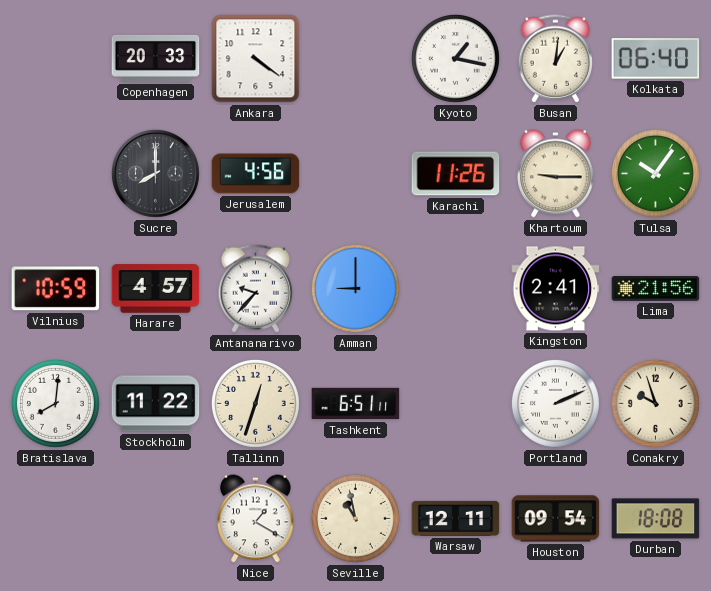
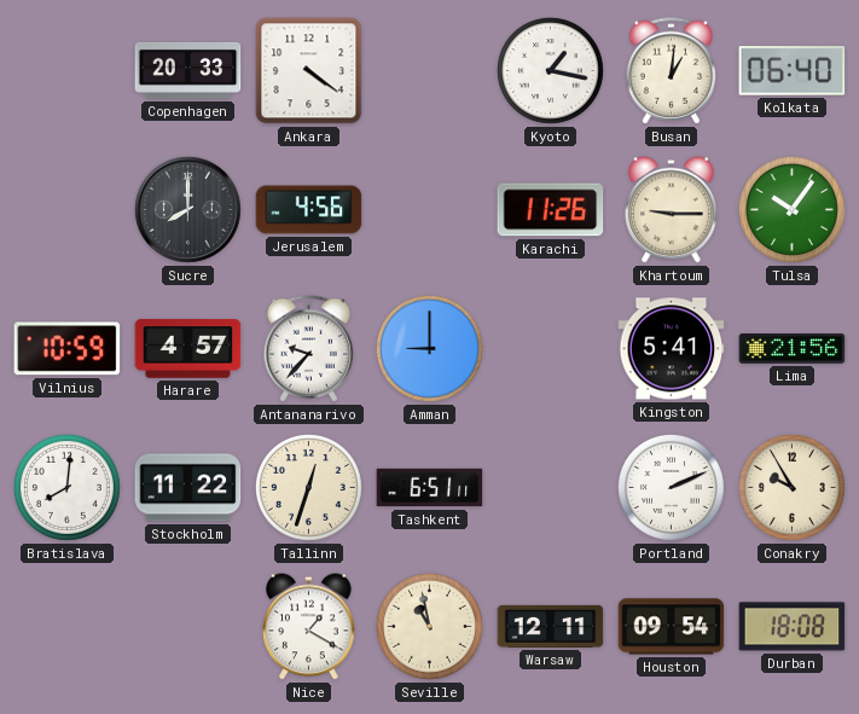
Kingston: 2:41 -> 5:41 (672, 349)
Conakry: 9:57 -> 9:55 (791, 487)
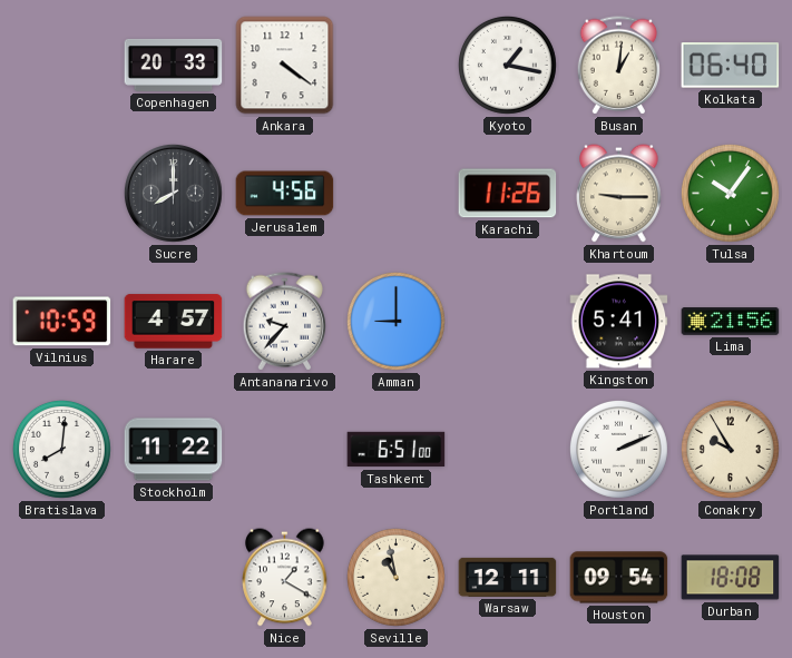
Tallinn: 12:33 -> none (308, 487)
Tashkent: 6:51:11 -> 6:51:00 (397, 450)
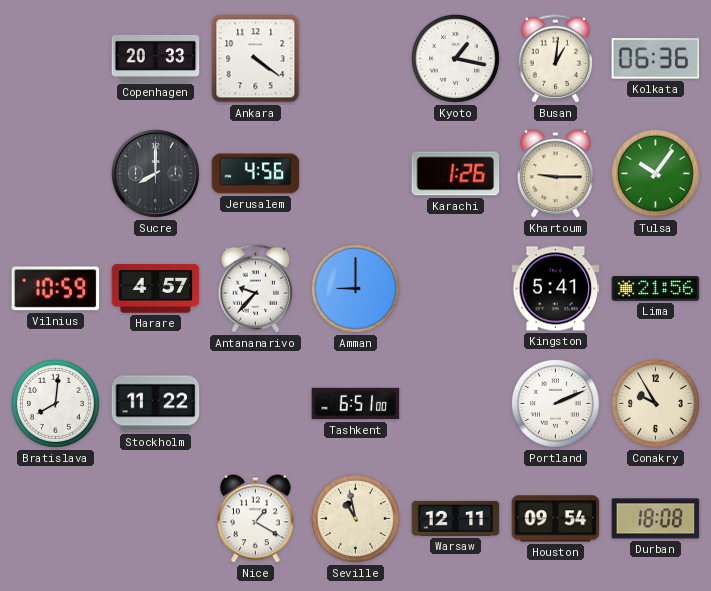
Kolkata: 06:40 -> 06:36 (656, 59)
Karachi: 11:26 -> 1:26 (456, 174)
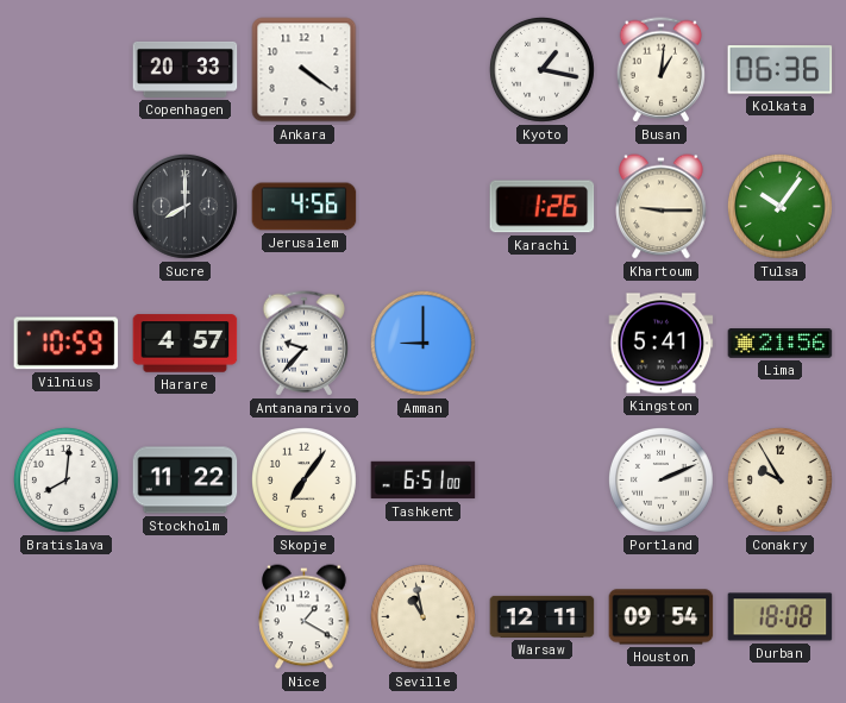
Skopje: none -> 7:06 (303, 479)
